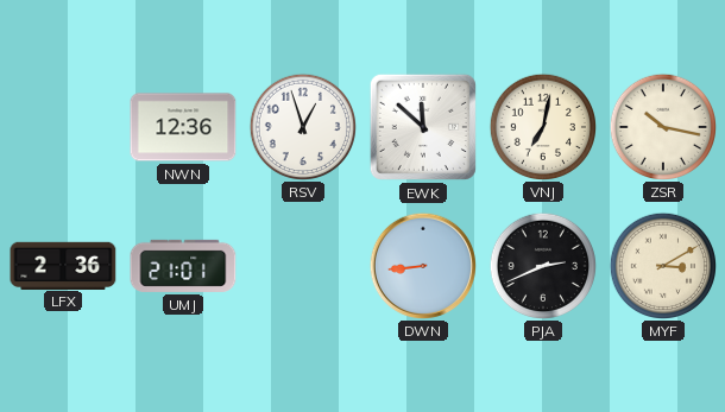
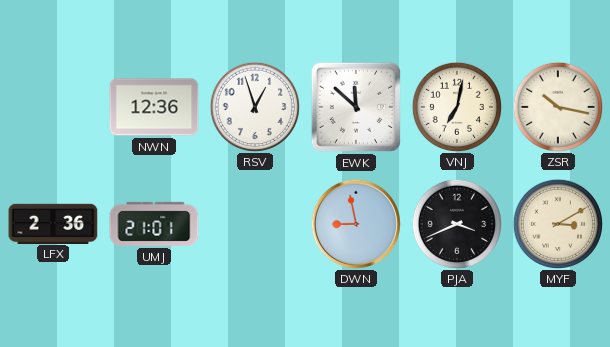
DWN: 8:44 -> 8:58 (355, 223)
PJA: 2:41 -> 3:41 (456, 223)
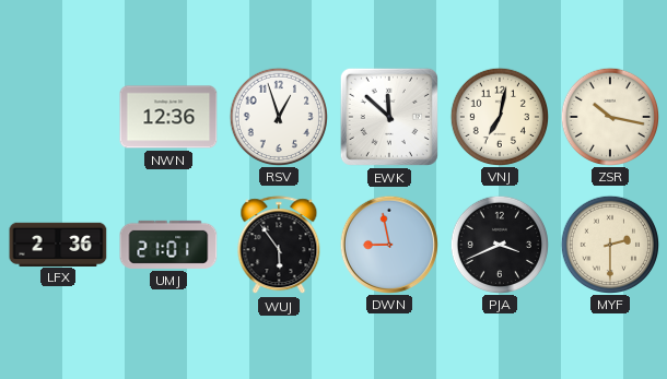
WUJ: none -> 5:54 (279, 246)
MYF: 3:10 -> 2:30 (609, 244)
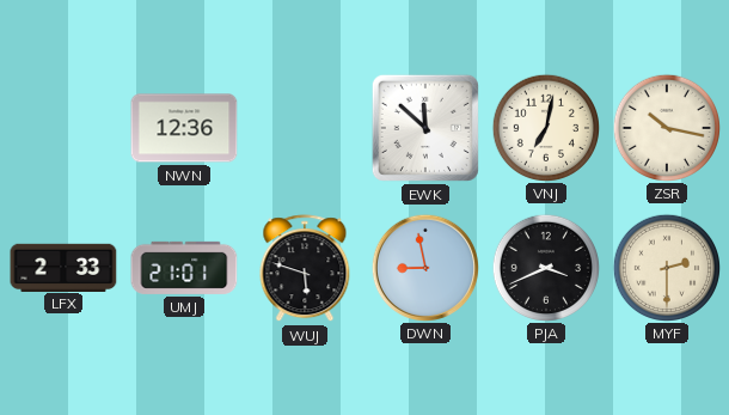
RSV: 12:57 -> none (278, 116)
LFX: 2:36 -> 2:33 (63, 267)
WUJ: 5:54 -> 5:48 (305, 269)
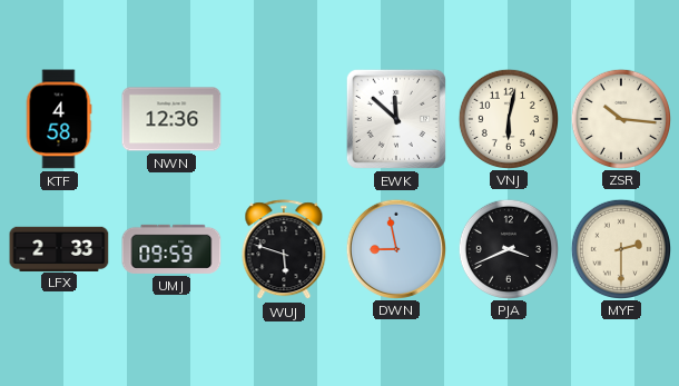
KTF: none -> 4:58 (59, 119)
VNJ: 7:02 -> 6:02 (508, 118)
ZSR: 10:17 -> 10:16 (620, 118)
UMJ: 21:01 -> 09:59 (171, 249)
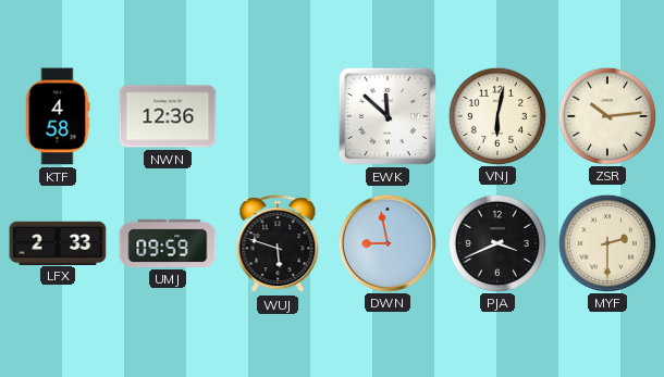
ZSR: 10:16 -> 10:14 (606, 115)
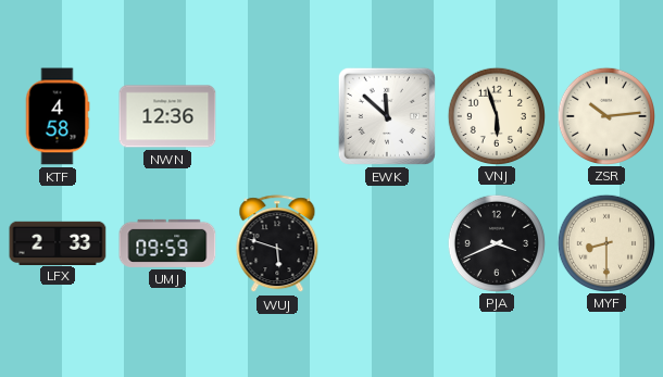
VNJ: 6:02 -> 5:57 (496, 115)
DWN: 8:58 -> none (386, 242)
MYF: 2:30 -> 8:30 (605, 242)
